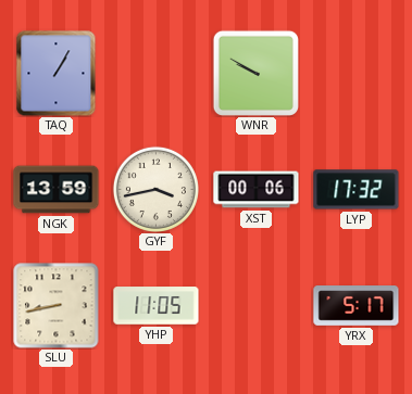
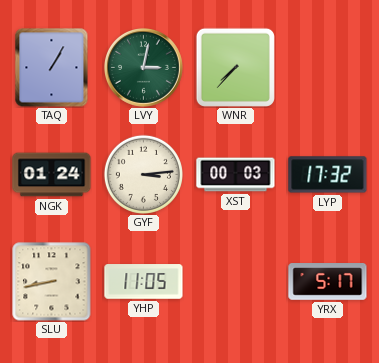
LVY: none -> 3:02 (144, 68)
WNR: 9:50 -> 7:37 (235, 67)
NGK: 13:59 -> 01:24 (52, 175)
GYF: 3:43 -> 3:14 (143, 174)
XST: 00:06 -> 00:03 (236, 175)
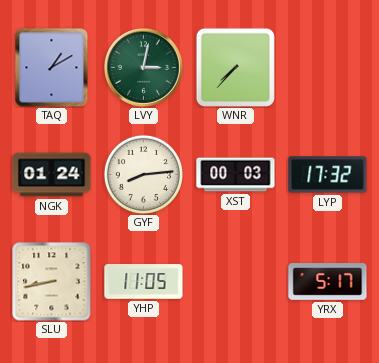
TAQ: 1:05 -> 1:10 (52, 67)
GYF: 3:14 -> 8:14 (143, 174)
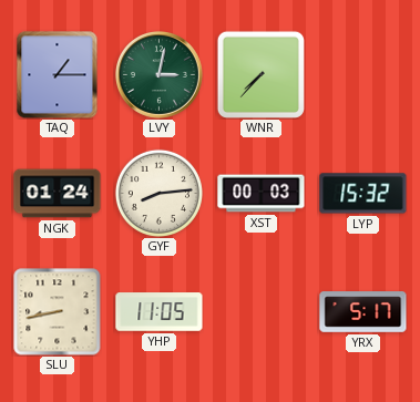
TAQ: 1:10 -> 1:15 (58, 74)
LYP: 17:32 -> 15:32 (363, 194)
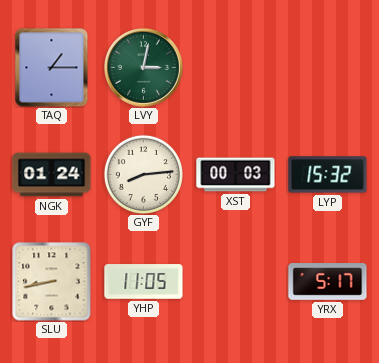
WNR: 7:37 -> none (260, 74)
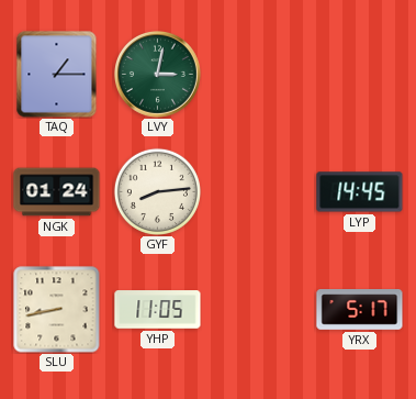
XST: 00:03 -> none (236, 175)
LYP: 15:32 -> 14:45 (360, 192)
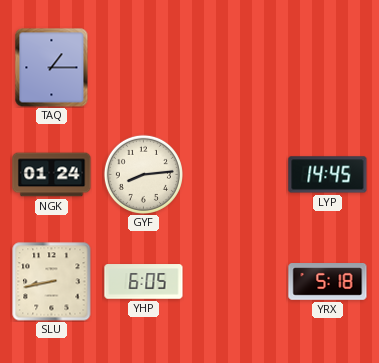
LVY: 3:02 -> none (158, 75)
YHP: 11:05 -> 6:05 (144, 282)
YRX: 5:17 -> 5:18 (328, 282)
